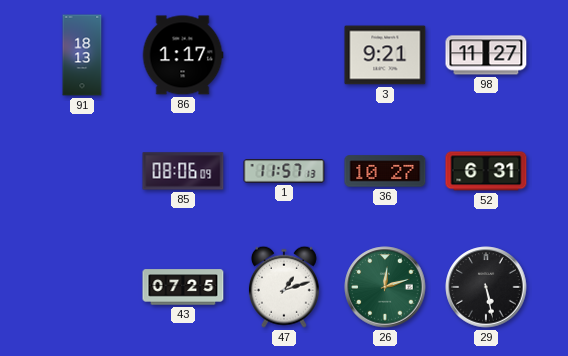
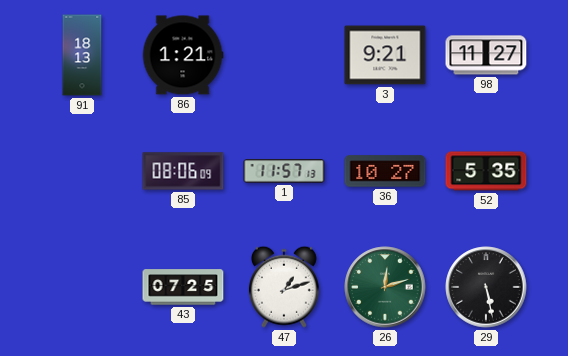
86: 1:17 -> 1:21 (183, 55)
52: 6:31 -> 5:35 (486, 171)
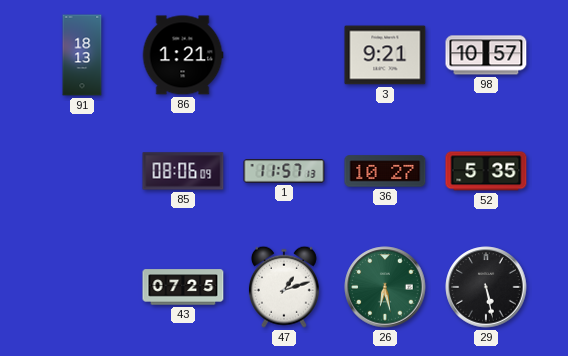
98: 11:27 -> 10:57 (486, 55)
26: 12:12 -> 6:28 (385, 287)
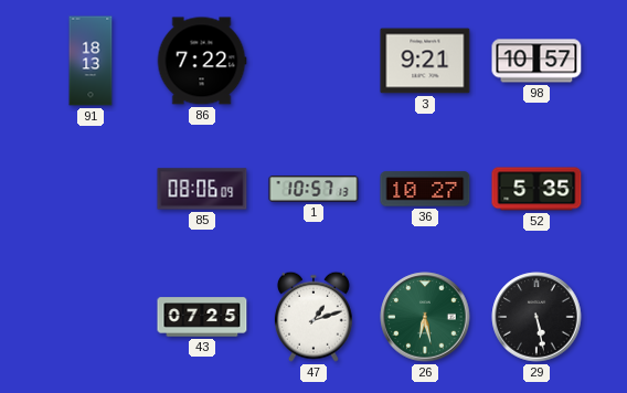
86: 1:21 -> 7:22 (202, 61)
1: 11:57 -> 10:57 (313, 189)
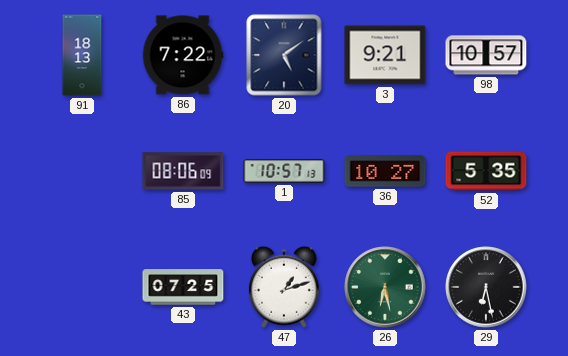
20: none -> 5:09 (284, 55)
29: 5:28 -> 6:28 (486, 287)
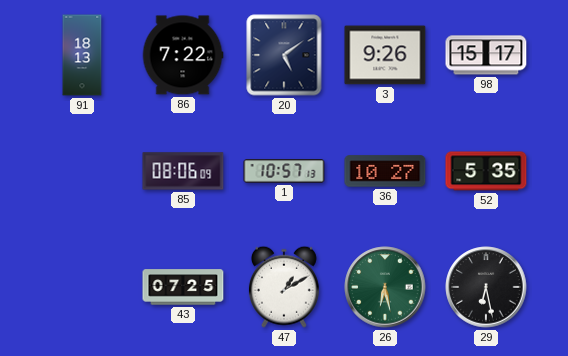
3: 9:21 -> 9:26 (385, 55)
98: 10:57 -> 15:17 (486, 55)
47: 1:12 -> 1:10 (284, 287)
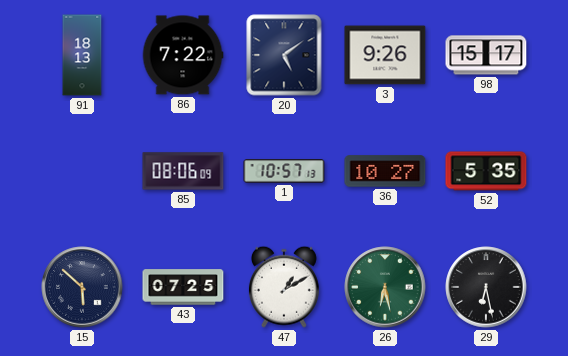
15: none -> 5:52 (82, 287)
